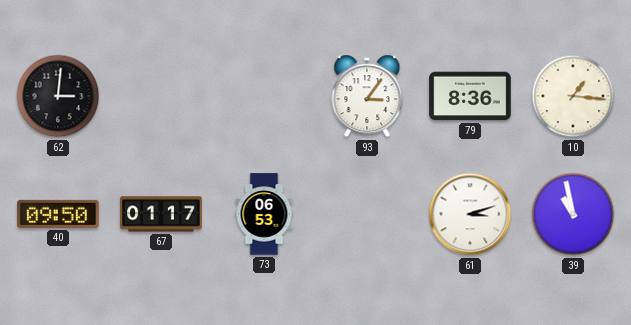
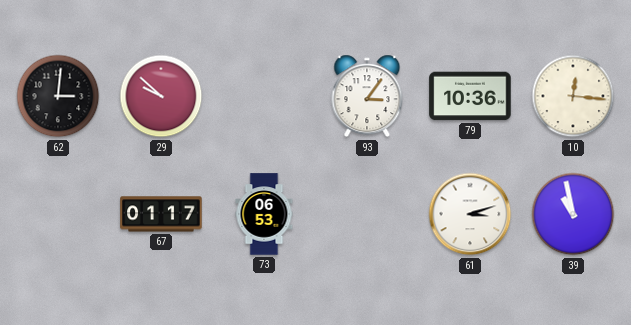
29: none -> 9:52 (161, 96)
79: 8:36 -> 10:36 (470, 96)
10: 1:16 -> 12:16 (573, 96)
40: 09:50 -> none (58, 214)
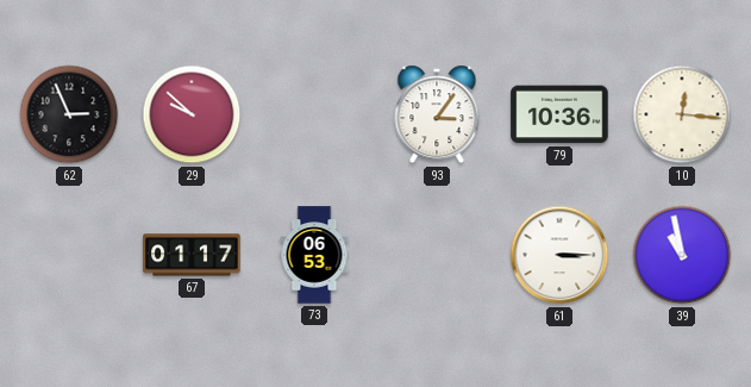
62: 3:01 -> 2:56 (69, 114)
61: 3:12 -> 3:15 (559, 255)
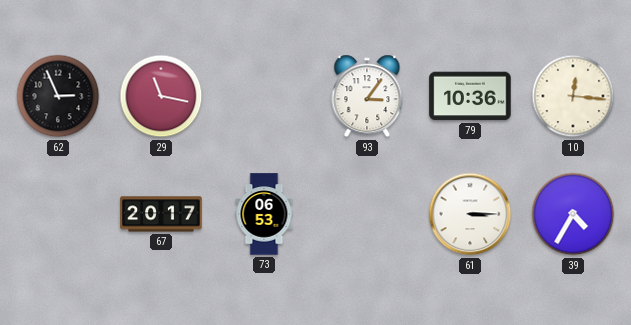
29: 9:52 -> 11:17 (161, 96)
67: 01:17 -> 20:17 (161, 214)
39: 10:58 -> 4:35 (573, 214)
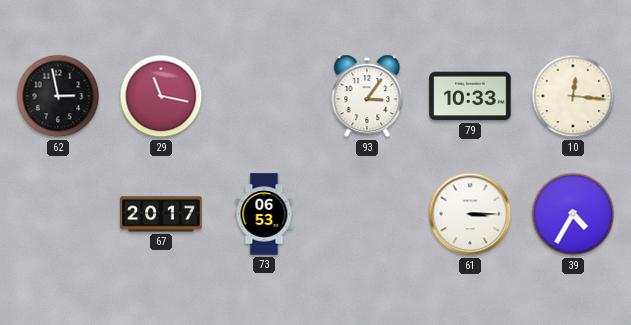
62: 2:56 -> 2:58 (58, 96)
79: 10:36 -> 10:33 (470, 96)
